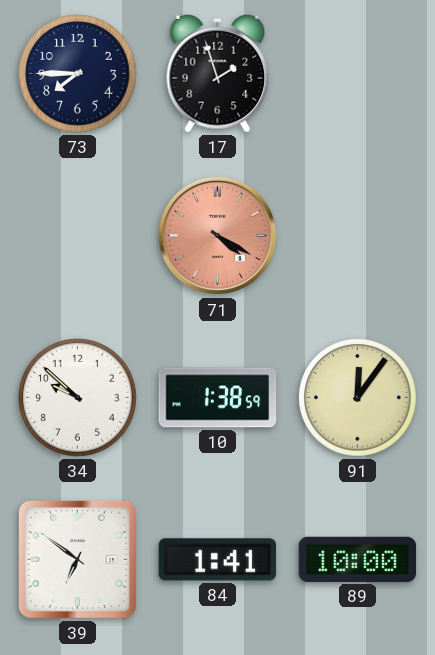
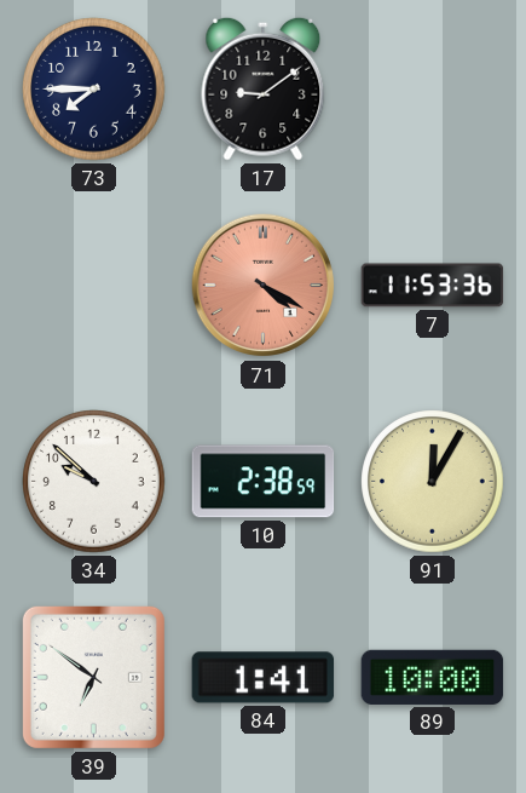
17: 1:57 -> 9:09 (264, 88)
7: none -> 11:53 (433, 286)
10: 1:38 -> 2:38 (264, 482)
91: 12:06 -> 12:05 (433, 482)
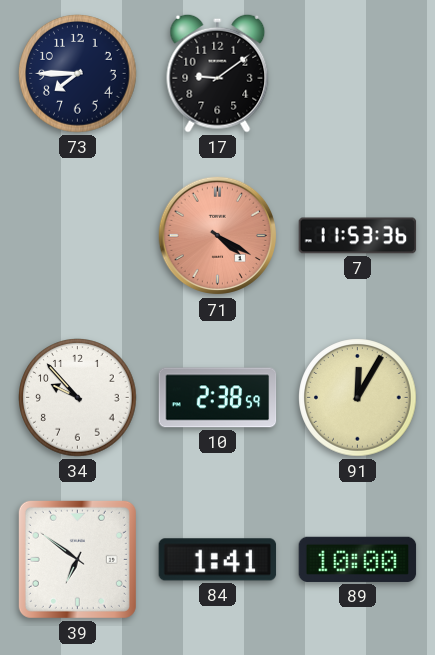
34: 9:52 -> 9:53 (78, 398)
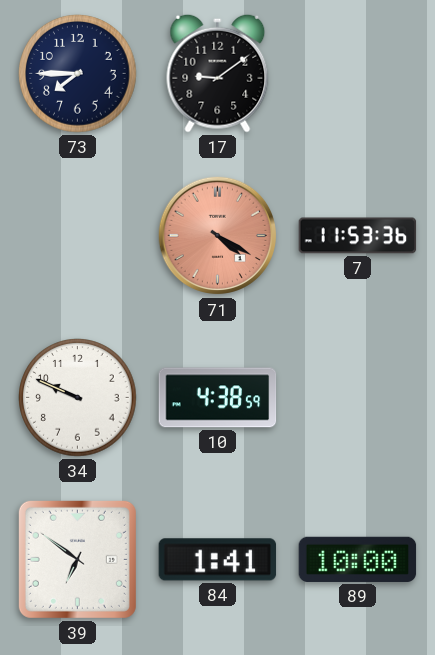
34: 9:53 -> 9:49 (78, 398)
10: 2:38 -> 4:38 (218, 398)
91: 12:05 -> none (358, 398)
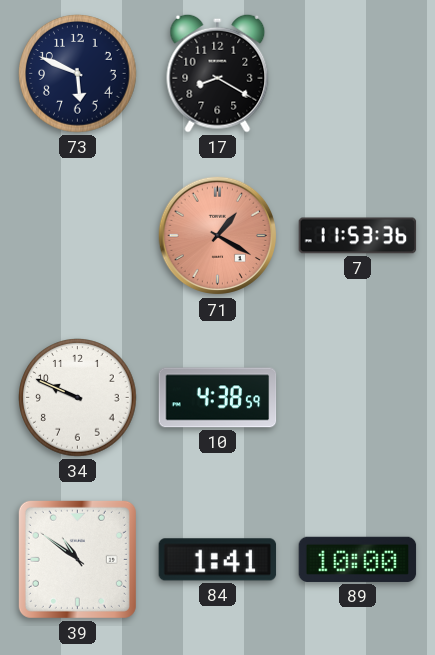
73: 7:45 -> 5:49 (78, 74)
17: 9:09 -> 8:20 (218, 73)
71: 4:20 -> 1:20 (218, 236)
39: 6:51 -> 10:51 (77, 559)
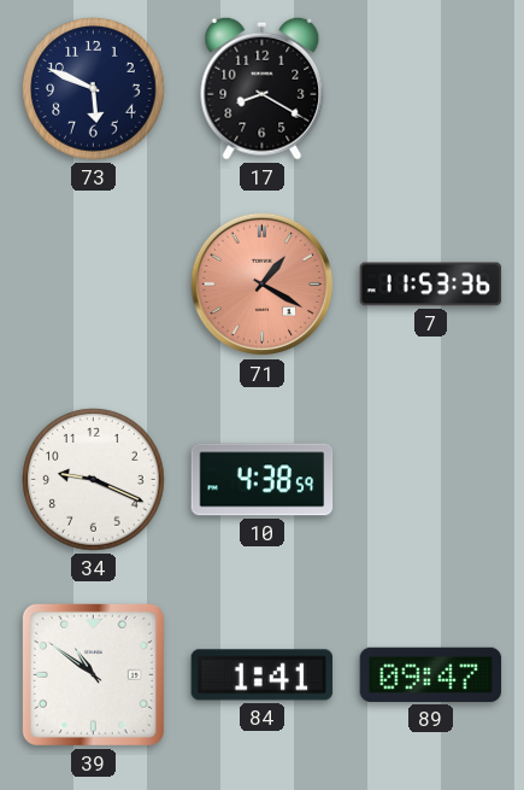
34: 9:49 -> 9:19 (94, 480)
89: 10:00 -> 09:47 (431, 674)
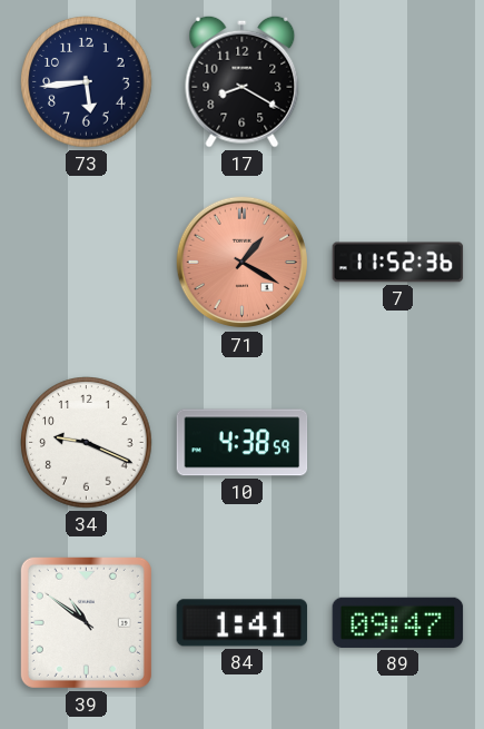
73: 5:49 -> 5:44 (87, 82)
7: 11:53 -> 11:52 (398, 263)
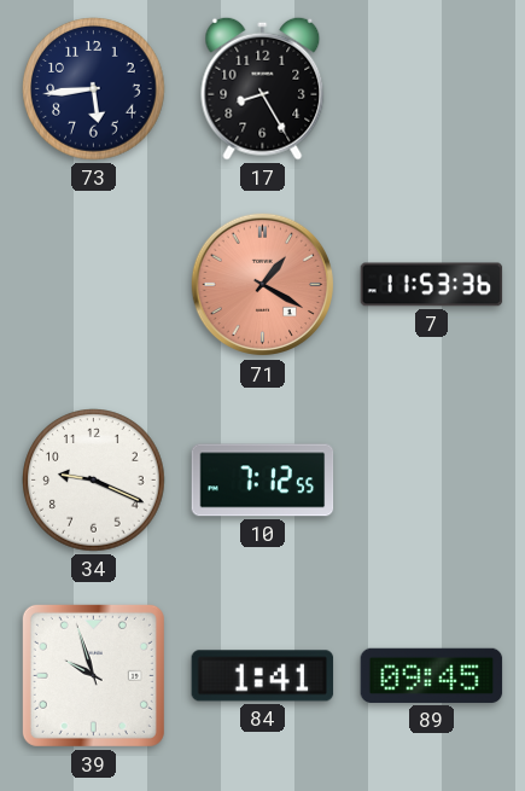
17: 8:20 -> 8:25 (263, 88)
7: 11:52 -> 11:53 (432, 285)
10: 4:38 -> 7:12 (263, 481)
39: 10:51 -> 9:57 (93, 675)
89: 09:47 -> 09:45 (432, 675)
